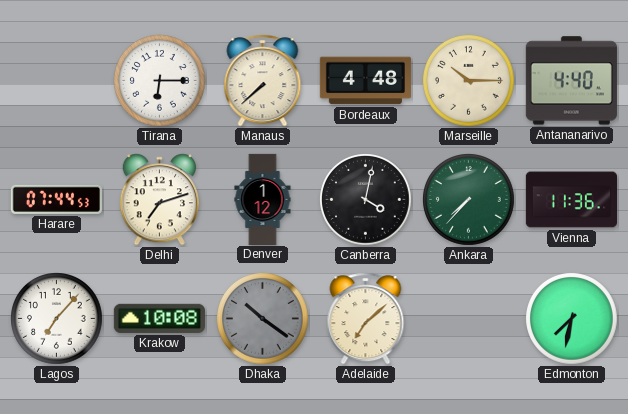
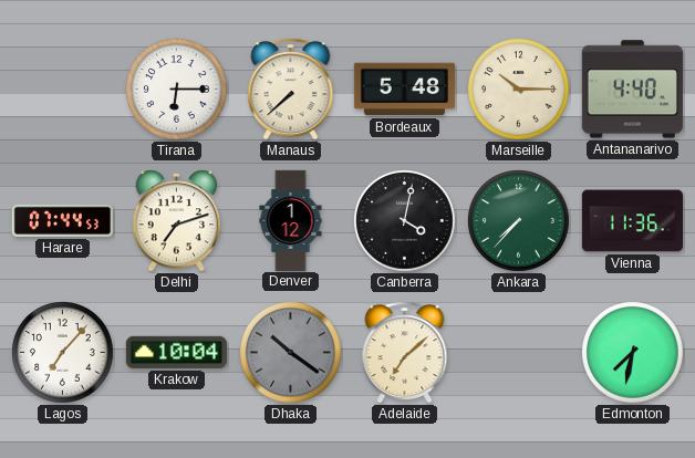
Bordeaux: 4:48 -> 5:48 (404, 90)
Krakow: 10:08 -> 10:04 (176, 352)
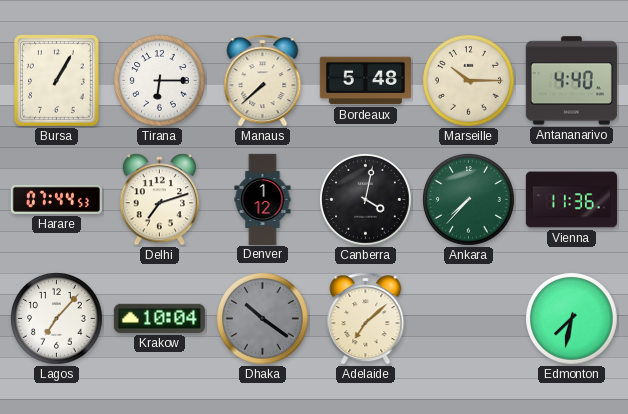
Bursa: none -> 1:05 (57, 81)
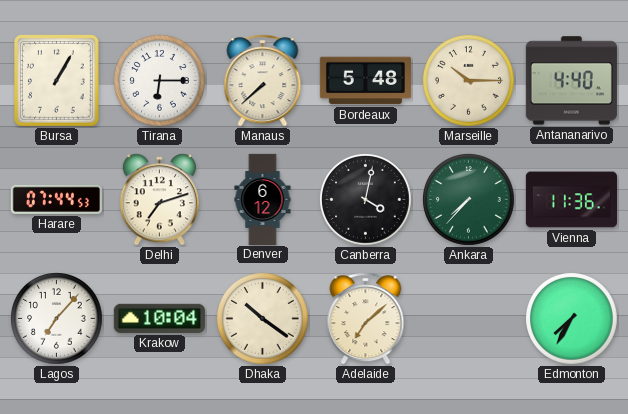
Denver: 1:12 -> 6:12 (263, 199)
Dhaka dial: grey -> cream (263, 319)
Edmonton: 7:32 -> 7:35 (572, 319)
